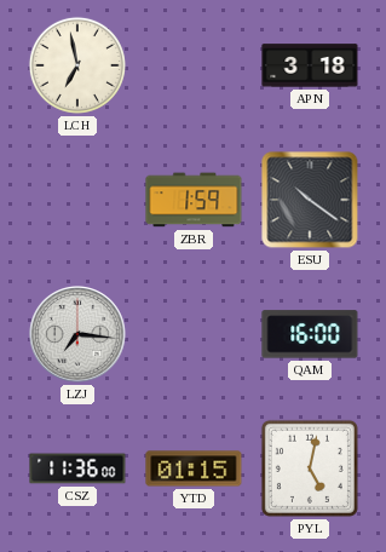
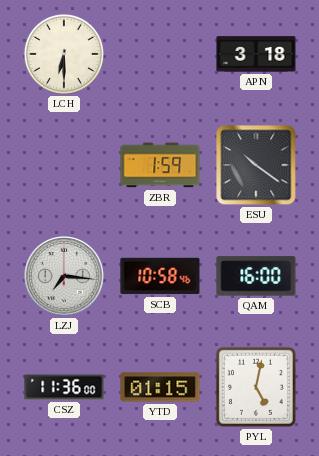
LCH: 6:58 -> 6:30 (64, 54)
SCB: none -> 10:58 (160, 276)
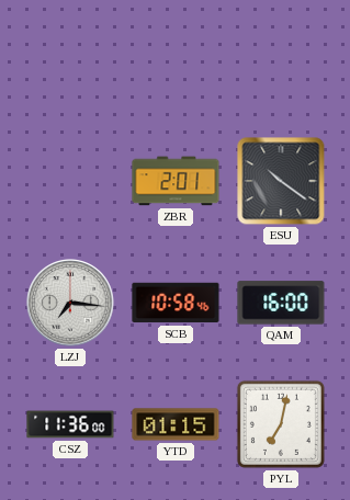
LCH: 6:30 -> none (64, 54)
APN: 3:18 -> none (256, 54)
ZBR: 1:59 -> 2:01 (176, 181)
PYL: 5:02 -> 7:02 (281, 424)
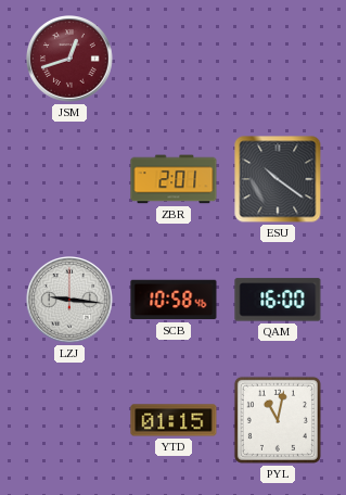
JSM: none -> 12:42 (71, 60)
LZJ: 7:16 -> 9:16 (71, 301)
CSZ: 11:36 -> none (70, 424)
PYL: 7:02 -> 11:02 (278, 420)
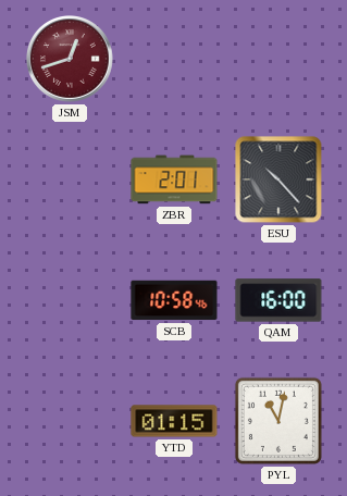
ESU: 10:21 -> 10:23 (278, 179)
LZJ: 9:16 -> none (71, 301)
